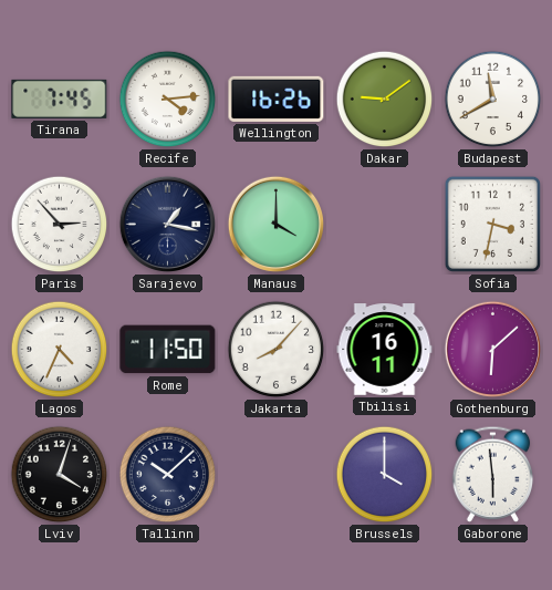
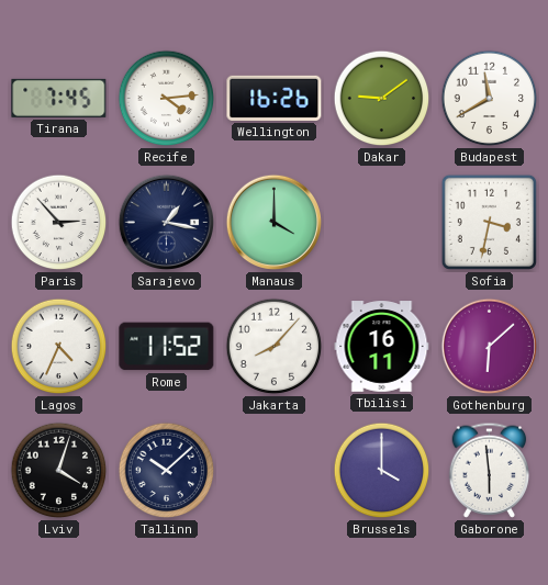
Rome: 11:50 -> 11:52 (167, 347)
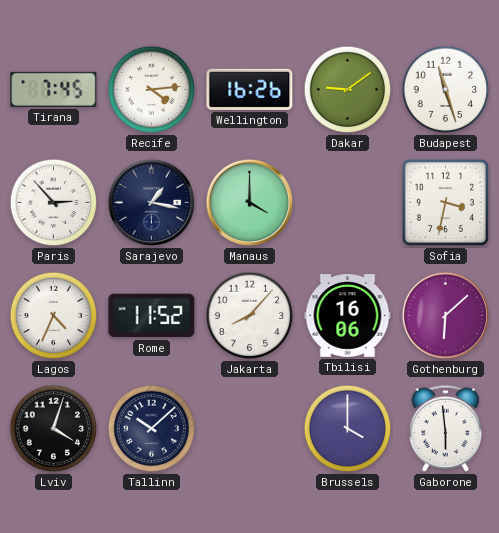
Budapest: 11:40 -> 11:27 (446, 90)
Tbilisi: 16:11 -> 16:06 (348, 316)
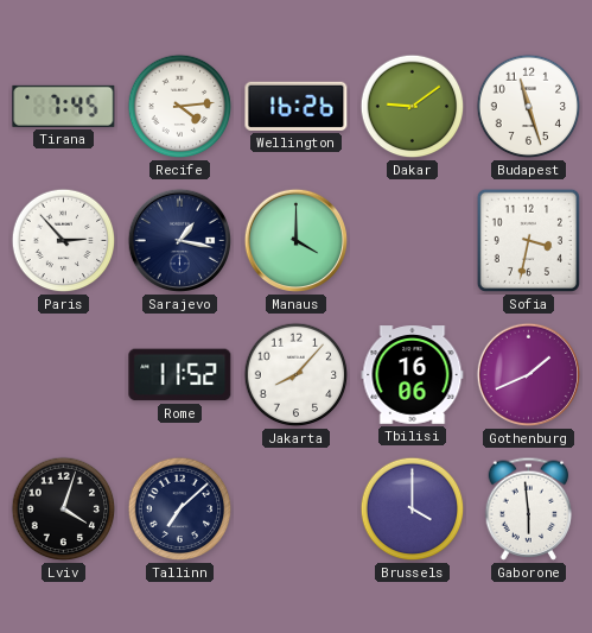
Lagos: 4:34 -> none (54, 316)
Gothenburg: 6:08 -> 1:41 (529, 375)
Tallinn: 10:08 -> 7:08 (180, 509)
